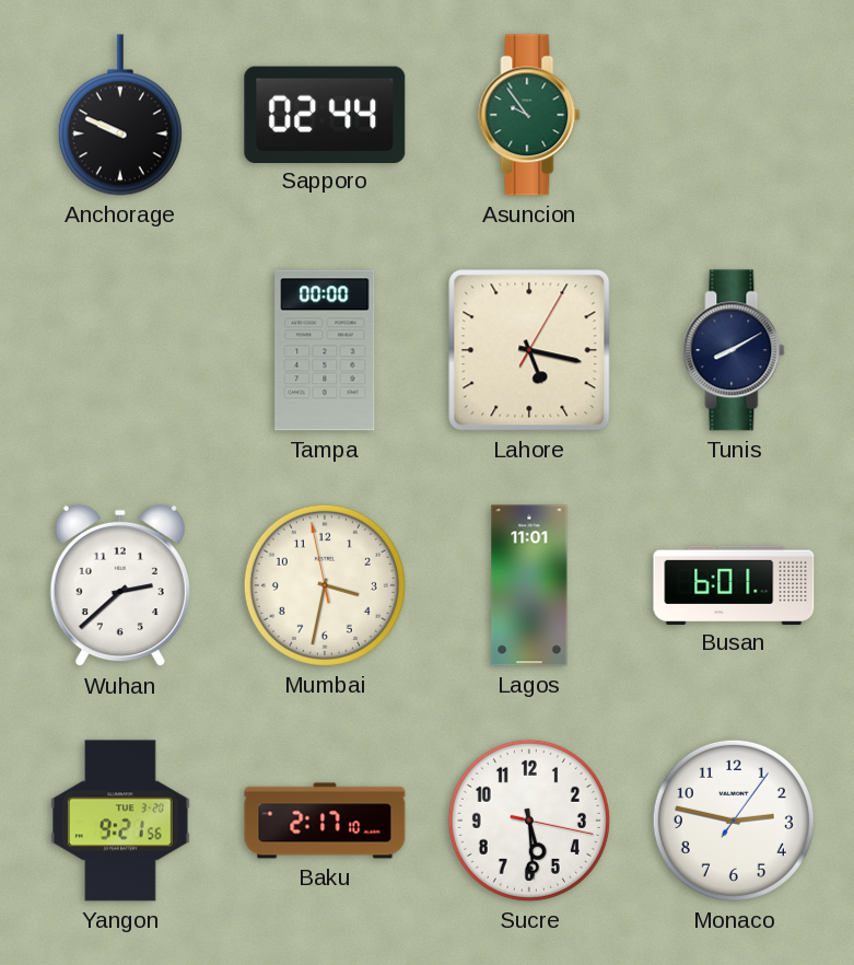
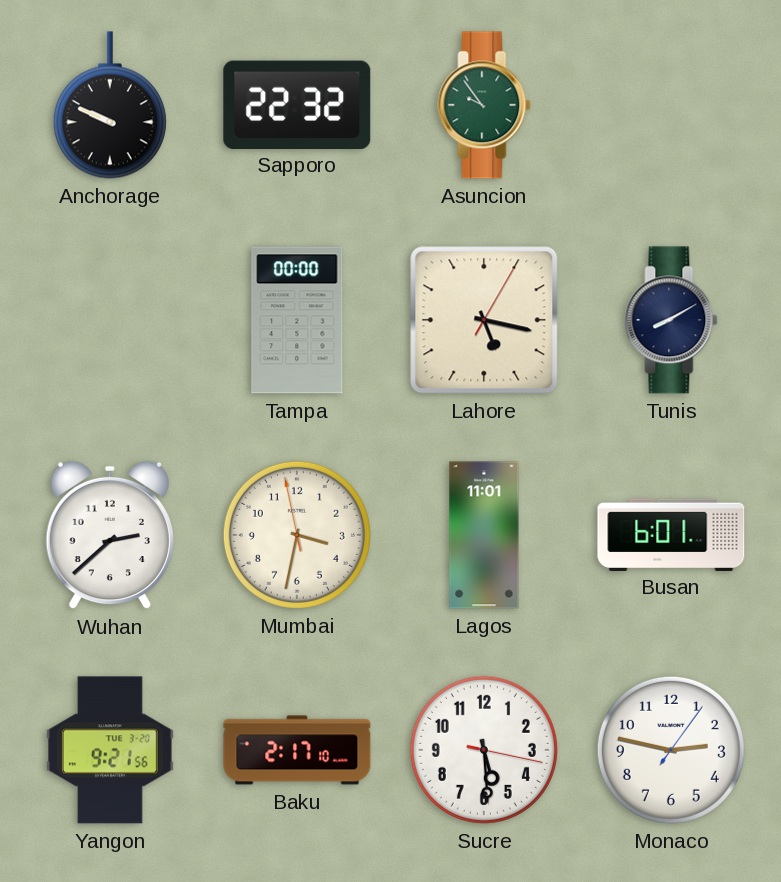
Sapporo: 02:44 -> 22:32 (297, 104)
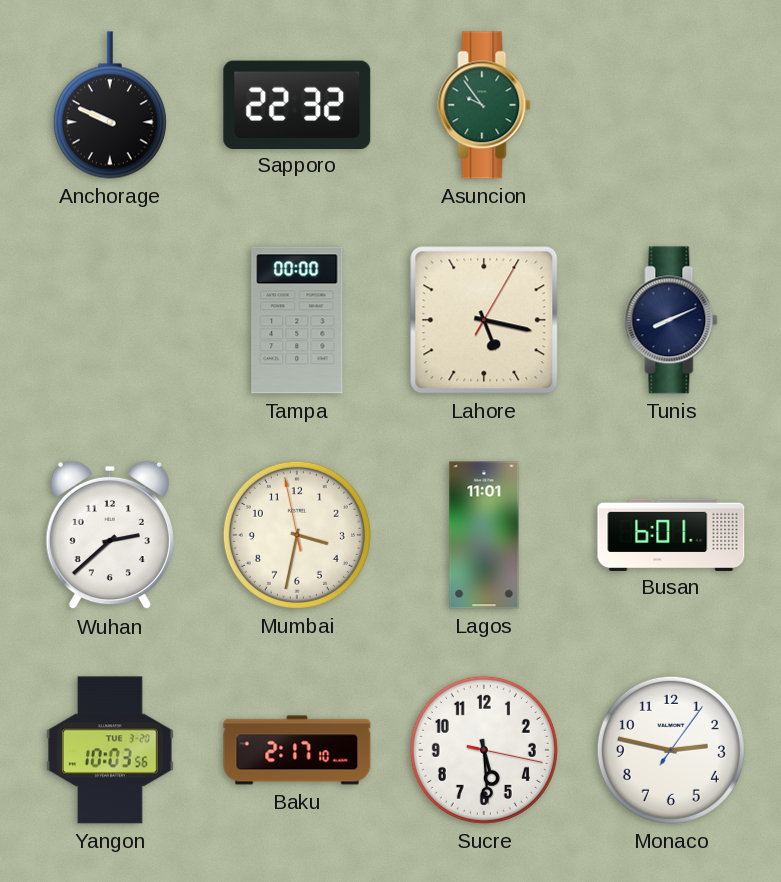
Tunis: 8:10 -> 8:11 (671, 320)
Yangon: 9:21 -> 10:03 (110, 750)
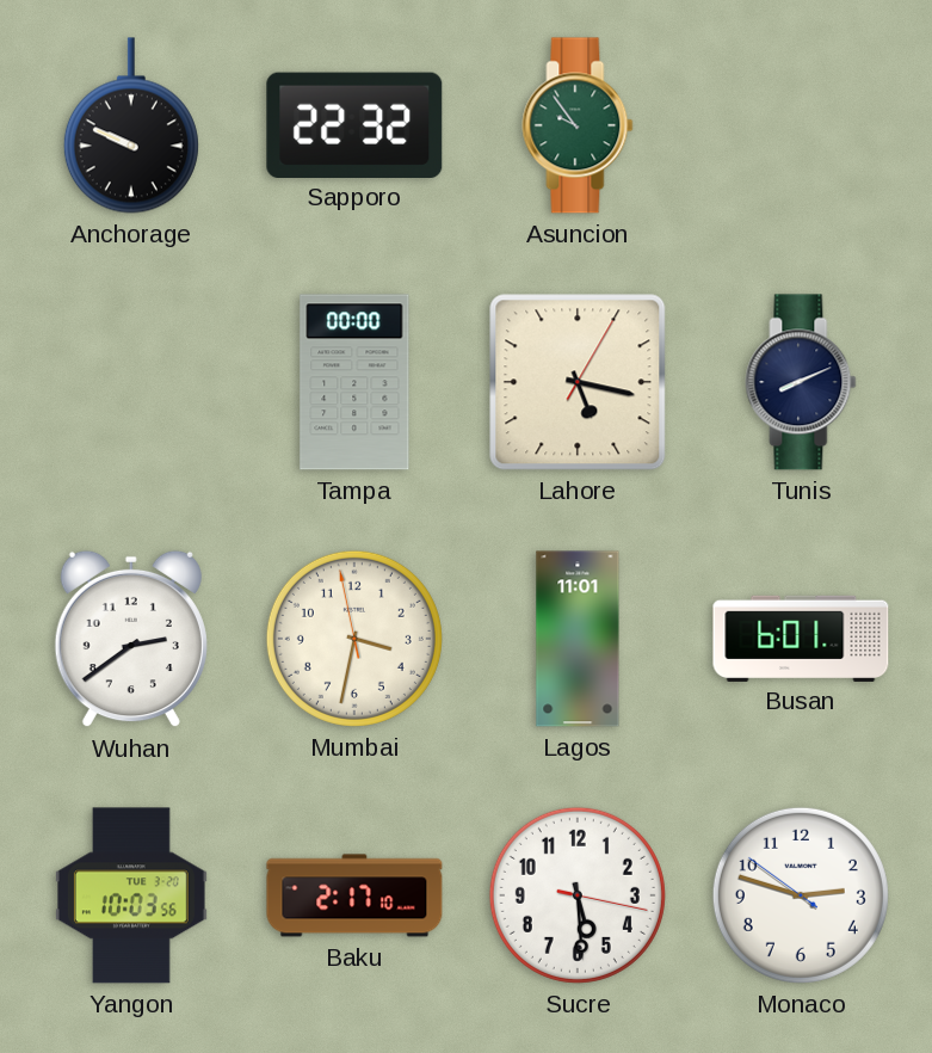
Wuhan: 2:38 -> 2:39 (131, 639)
Monaco: 2:47:06 -> 2:47:51 (801, 895)
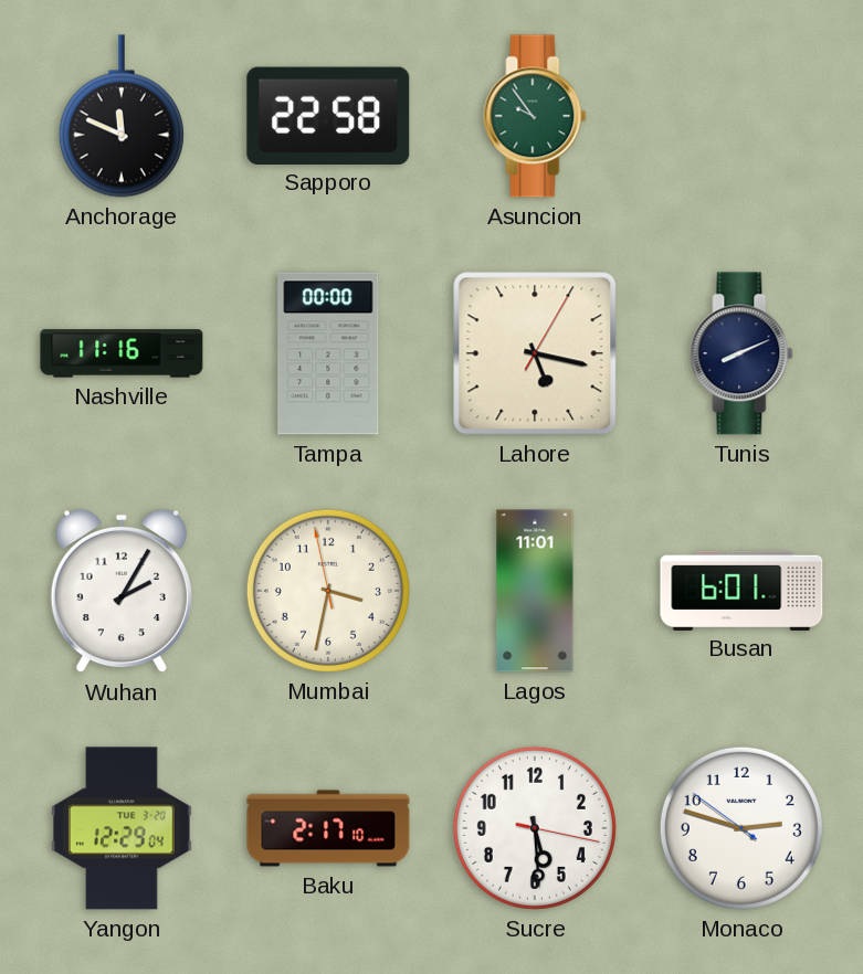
Anchorage: 9:49 -> 11:49 (122, 116)
Sapporo: 22:32 -> 22:58 (328, 115)
Nashville: none -> 11:16 (122, 353)
Wuhan: 2:39 -> 2:05 (122, 591)
Yangon: 10:03 -> 12:29 (122, 828)
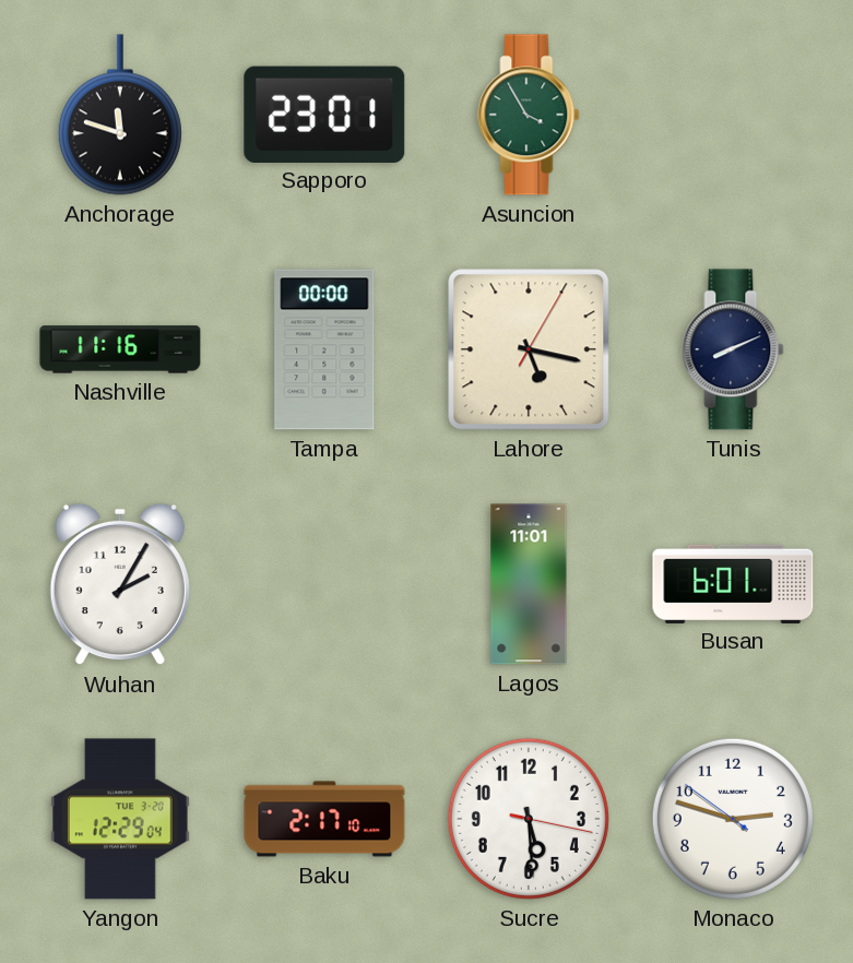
Anchorage: 11:49 -> 11:48 (120, 115)
Sapporo: 22:58 -> 23:01 (324, 114)
Asuncion: 9:54 -> 3:55 (529, 115)
Mumbai: 3:31 -> none (328, 591)
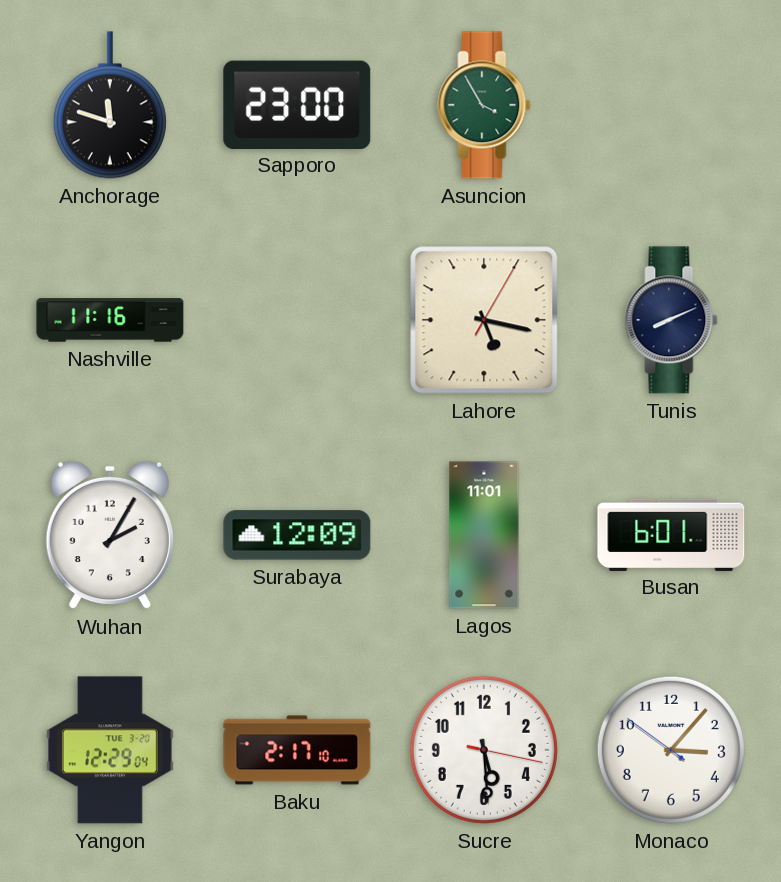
Sapporo: 23:01 -> 23:00 (297, 104)
Tampa: 00:00 -> none (324, 349)
Surabaya: none -> 12:09 (297, 535)
Monaco: 2:47 -> 3:06 (671, 750)
